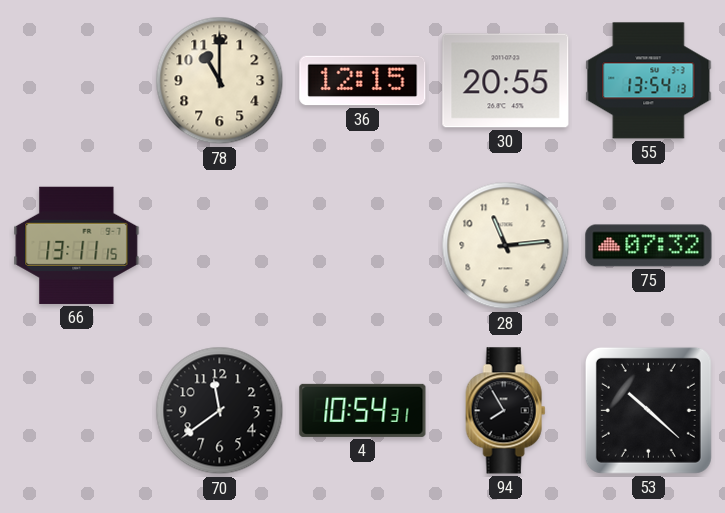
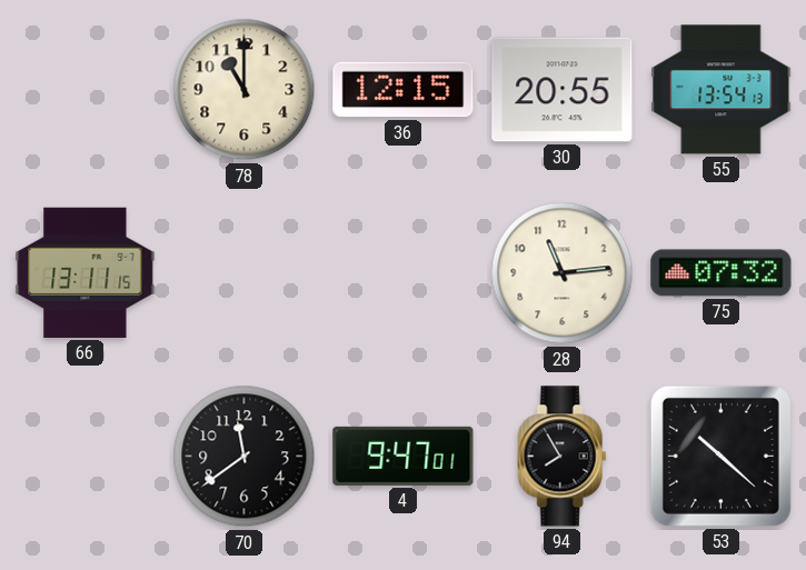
4: 10:54 -> 9:47 (404, 456)
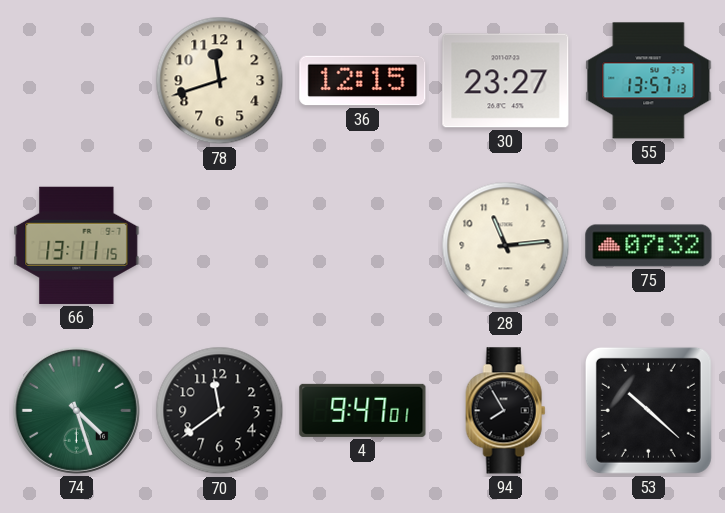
78: 11:00 -> 11:42 (220, 81)
30: 20:55 -> 23:27 (506, 81)
55: 13:54 -> 13:57 (649, 81)
74: none -> 4:27 (76, 410)
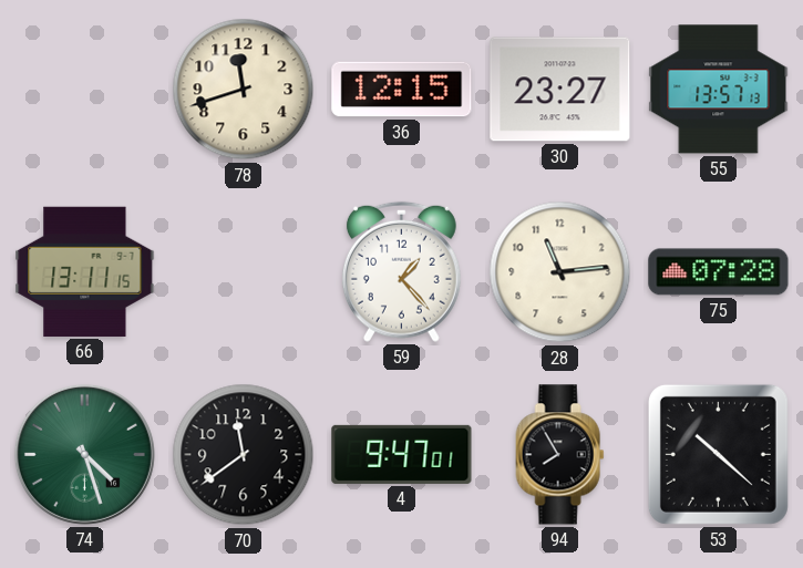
59: none -> 1:23 (401, 271)
75: 07:32 -> 07:28 (719, 272)
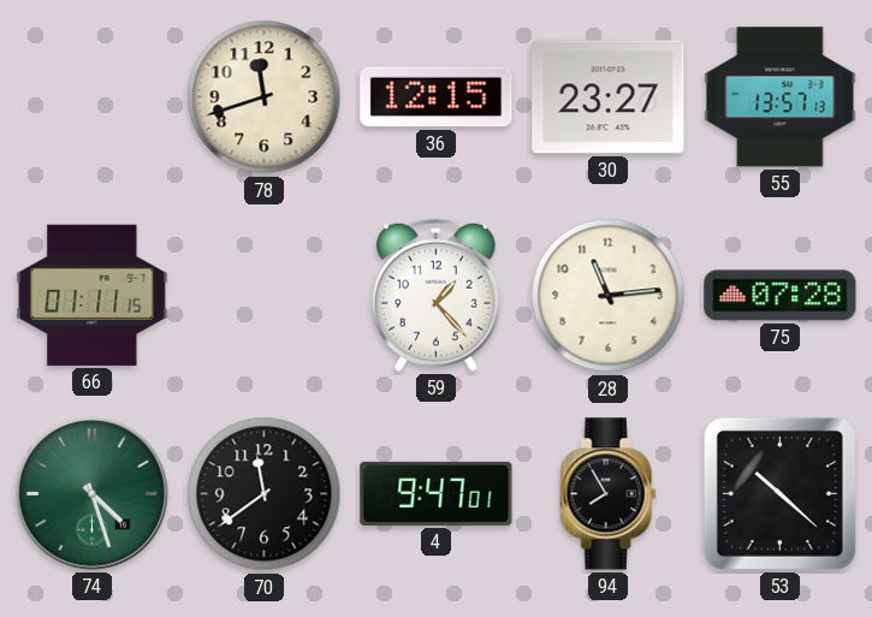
66: 13:11 -> 01:11 (93, 295)
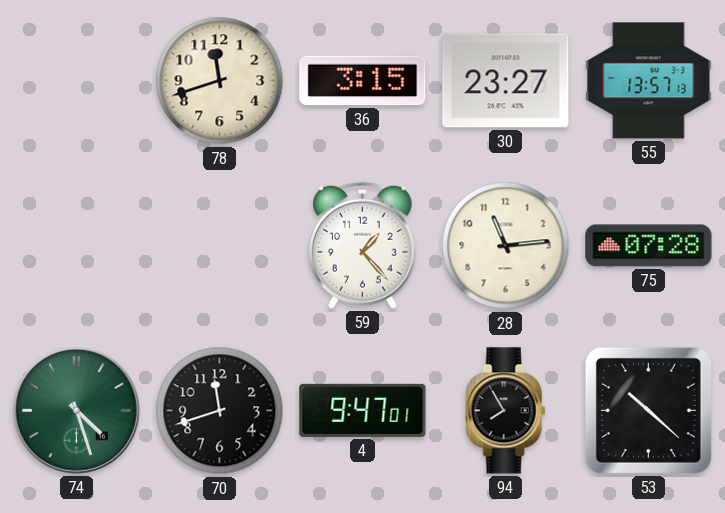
36: 12:15 -> 3:15 (363, 81)
66: 01:11 -> none (93, 295)
70: 11:39 -> 11:42 (220, 411)
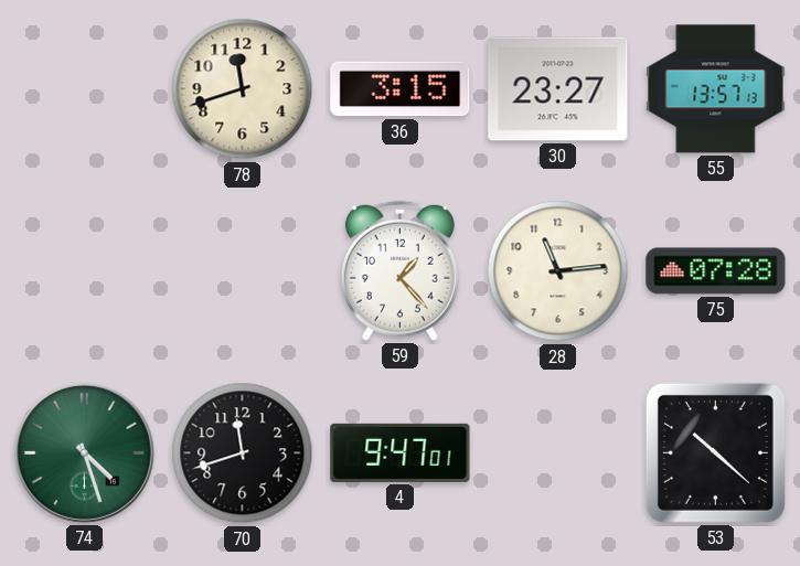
94: 7:55 -> none (506, 411)
